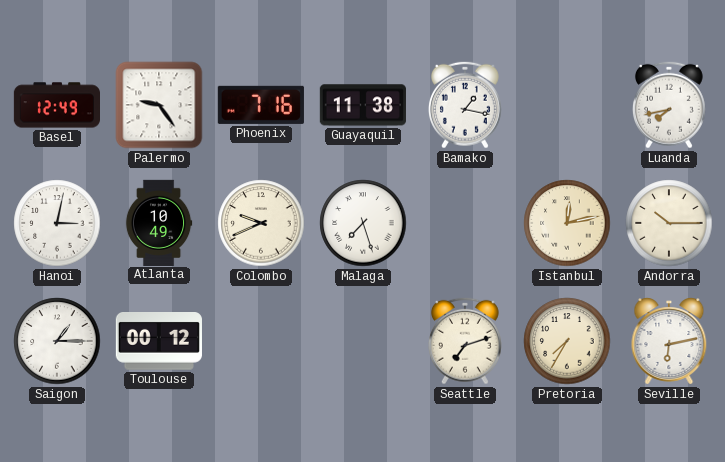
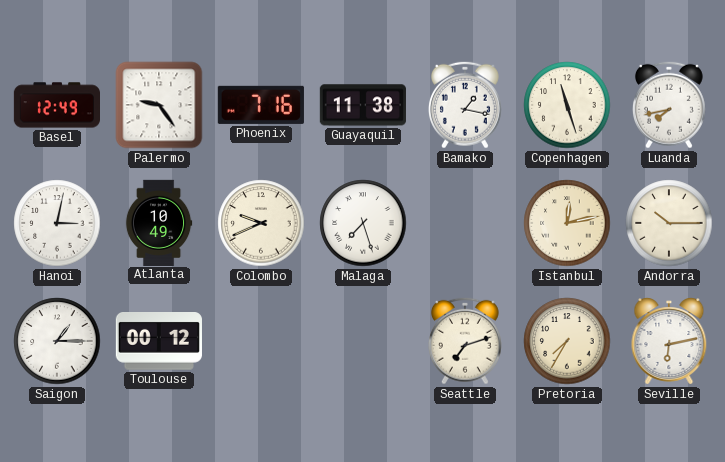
Copenhagen: none -> 11:27 (567, 105)
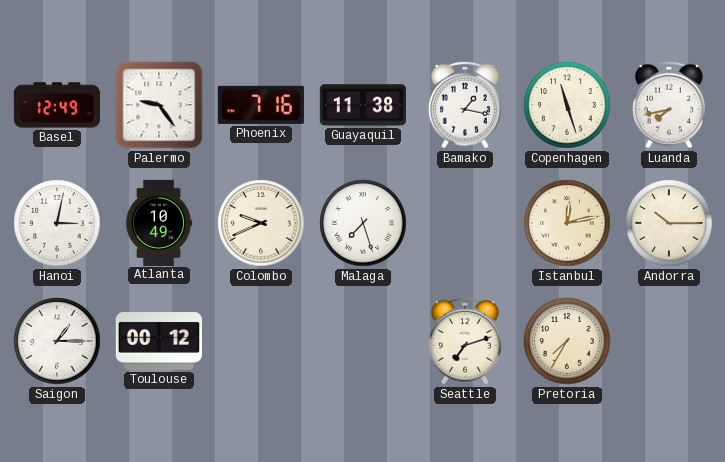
Seville: 6:13 -> none (669, 341)
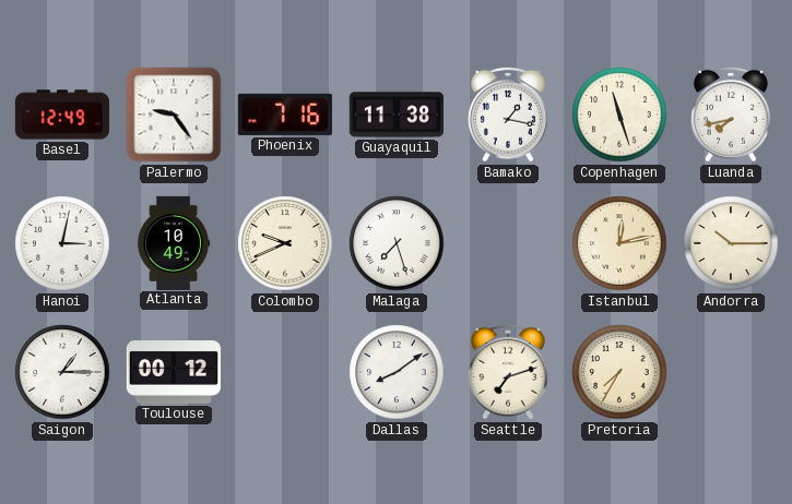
Dallas: none -> 8:09 (397, 372)
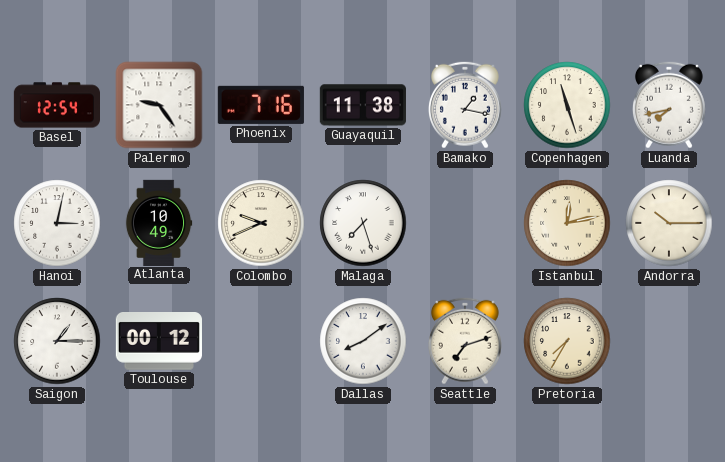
Basel: 12:49 -> 12:54 (56, 105)
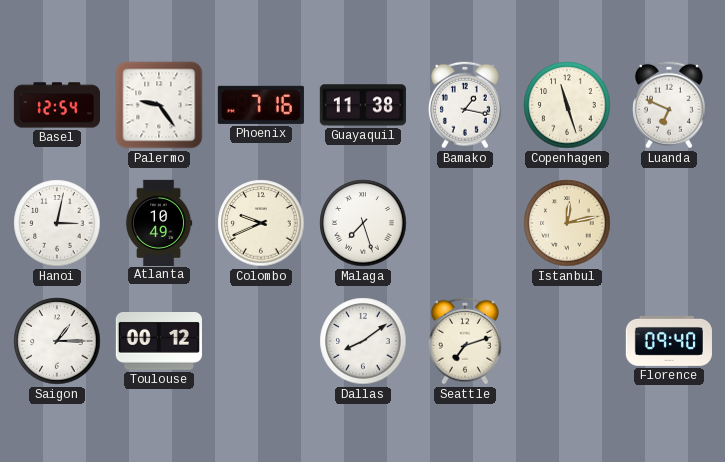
Luanda: 7:43 -> 6:49 (670, 105)
Andorra: 10:15 -> none (669, 223)
Pretoria: 7:35 -> none (567, 341)
Florence: none -> 09:40 (669, 341)
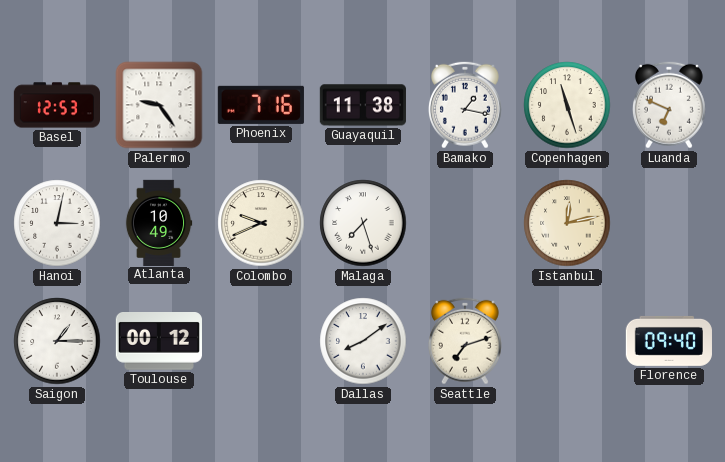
Basel: 12:54 -> 12:53 (56, 105)
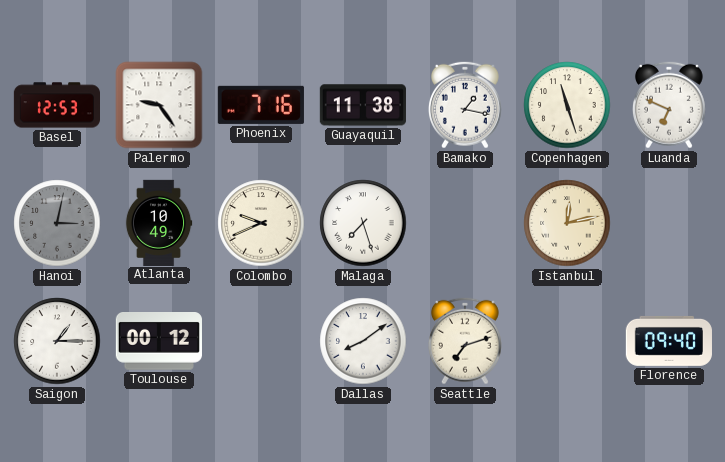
Hanoi dial: white -> grey (57, 223)
